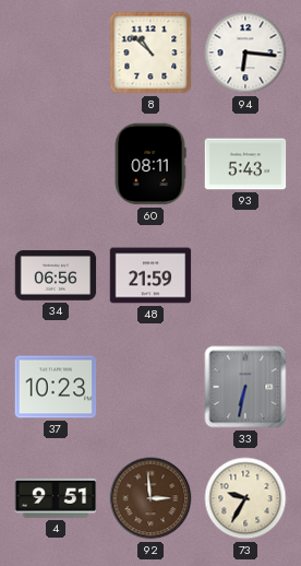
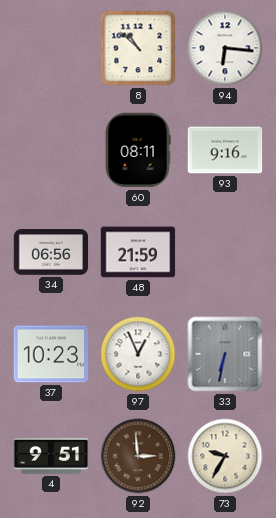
93: 5:43 -> 9:16 (225, 150)
97: none -> 12:56 (138, 354)
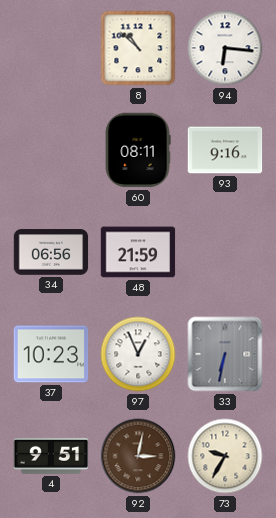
92: 2:59 -> 3:02 (138, 456)
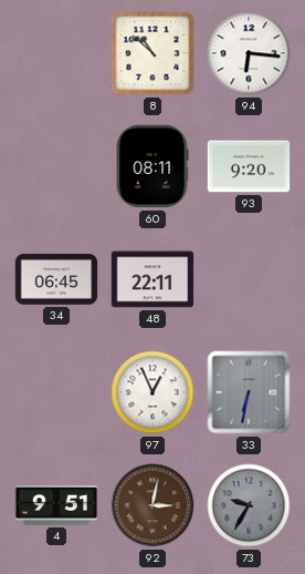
93: 9:16 -> 9:20 (249, 166)
34: 06:56 -> 06:45 (56, 279)
48: 21:59 -> 22:11 (152, 279)
37: 10:23 -> none (51, 354)
73 dial: cream -> grey (249, 505)
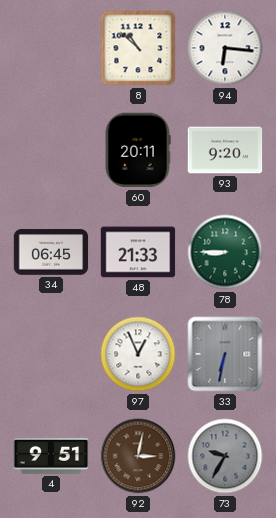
60: 08:11 -> 20:11 (138, 150)
48: 22:11 -> 21:33 (138, 252)
78: none -> 8:45 (225, 252)
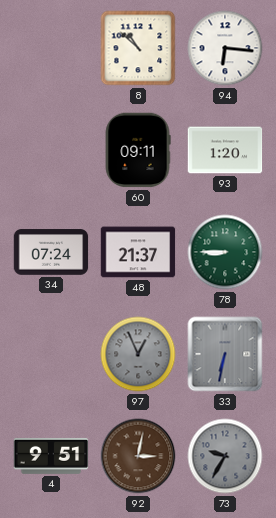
60: 20:11 -> 09:11 (138, 150)
93: 9:20 -> 1:20 (225, 150)
34: 06:45 -> 07:24 (51, 252)
48: 21:33 -> 21:37 (138, 252)
97 dial: white -> grey (138, 354)
